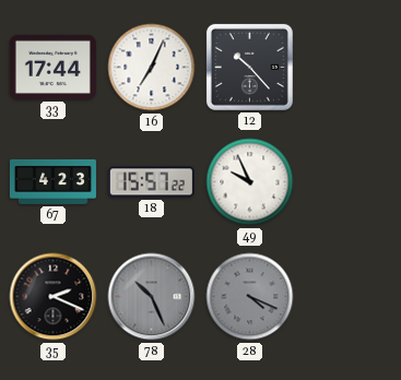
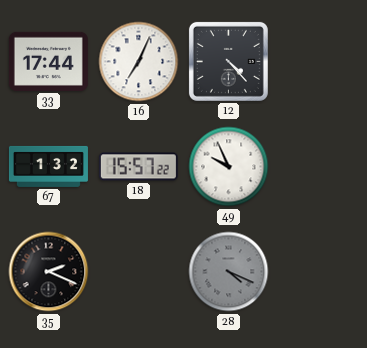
12: 10:23 -> 4:23 (228, 61)
67: 4:23 -> 1:32 (48, 166)
78: 10:26 -> none (152, 297)
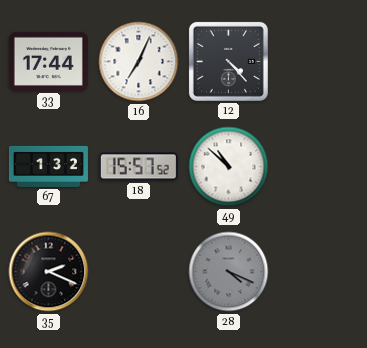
18: 15:57:22 -> 15:57:52 (138, 167)
49: 9:56 -> 10:52 (229, 167)
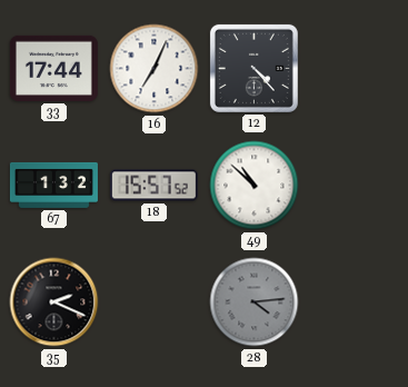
28: 4:19 -> 4:14 (255, 302)
